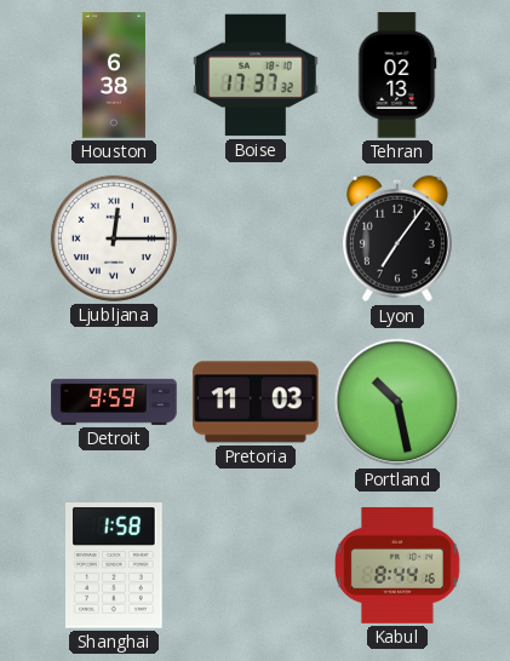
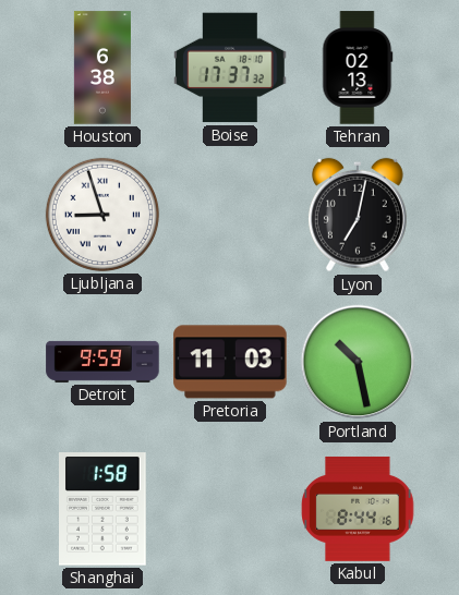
Ljubljana: 12:15 -> 8:57 (102, 215)
Lyon: 7:06 -> 7:02 (358, 215)
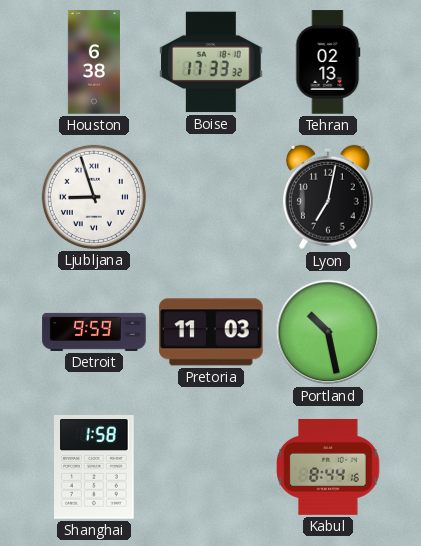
Boise: 17:37 -> 17:33 (211, 62)
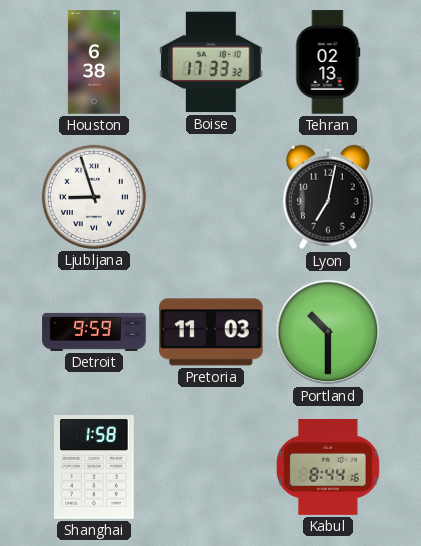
Portland: 10:28 -> 10:30 (328, 332)
